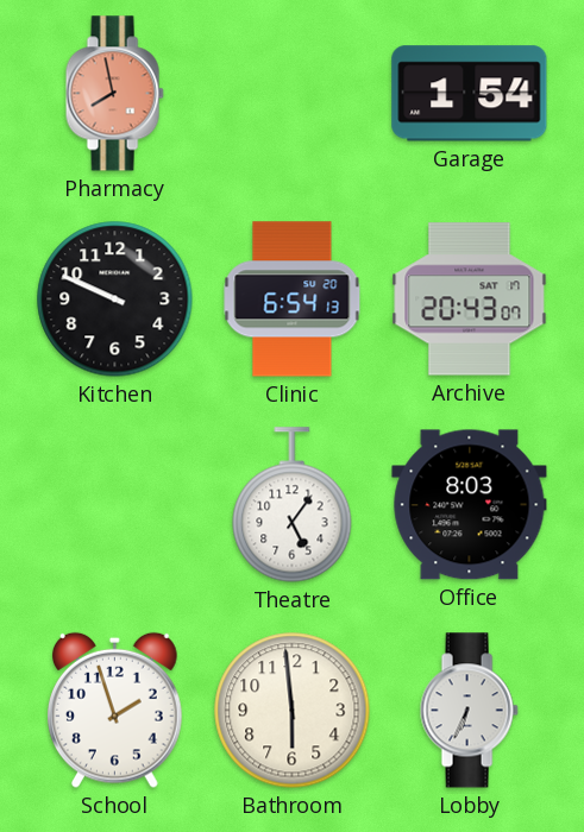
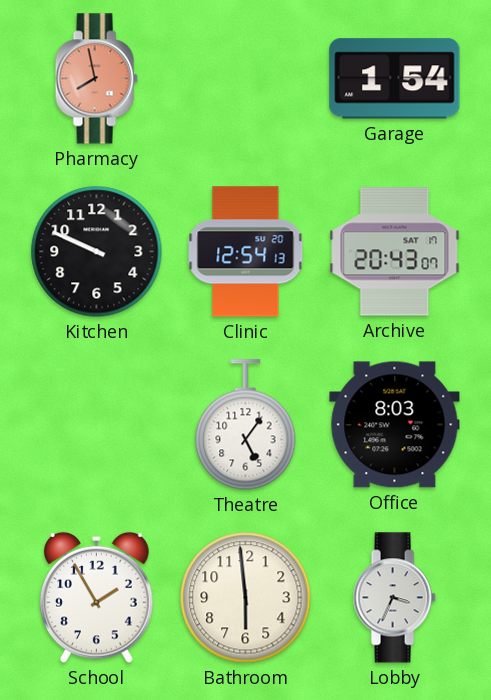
Clinic: 6:54 -> 12:54 (246, 252)
School: 1:57 -> 1:55 (97, 597)
Lobby: 6:34 -> 3:34 (394, 598)
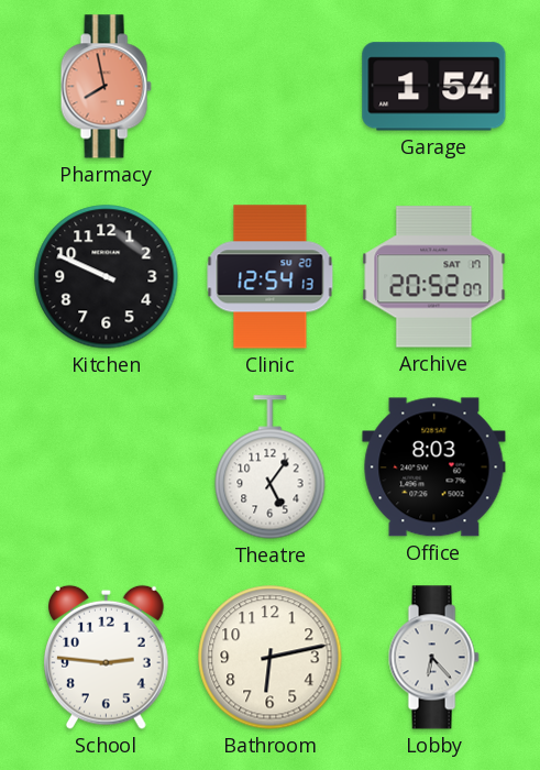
Archive: 20:43 -> 20:52 (434, 277)
School: 1:55 -> 2:46 (107, 657)
Bathroom: 5:59 -> 6:13 (271, 658)
Lobby: 3:34 -> 6:23 (433, 658)
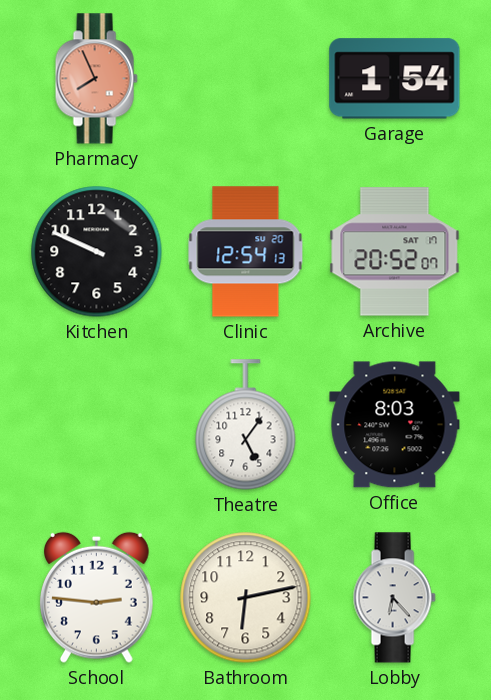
Pharmacy: 7:58 -> 7:56 (96, 79)
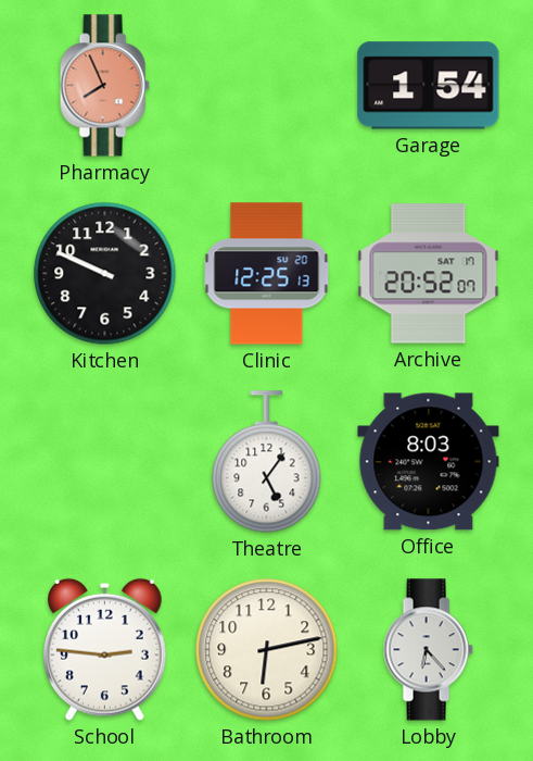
Clinic: 12:54 -> 12:25 (267, 274)
